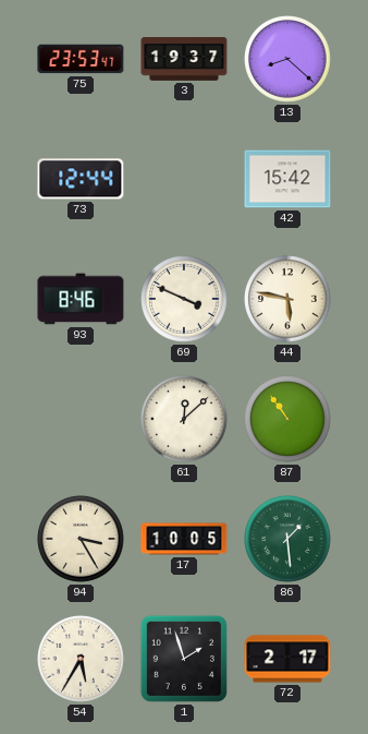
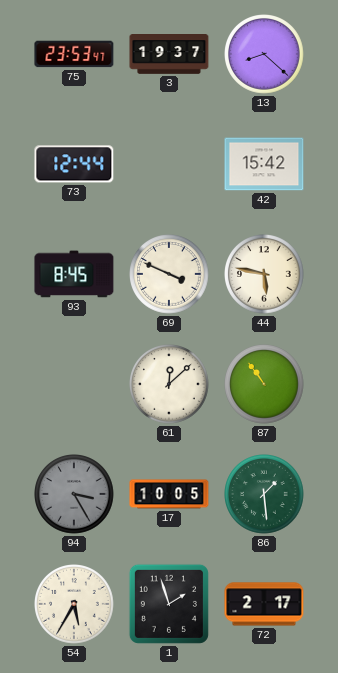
93: 8:46 -> 8:45 (74, 274)
94 dial: cream -> grey (75, 495)
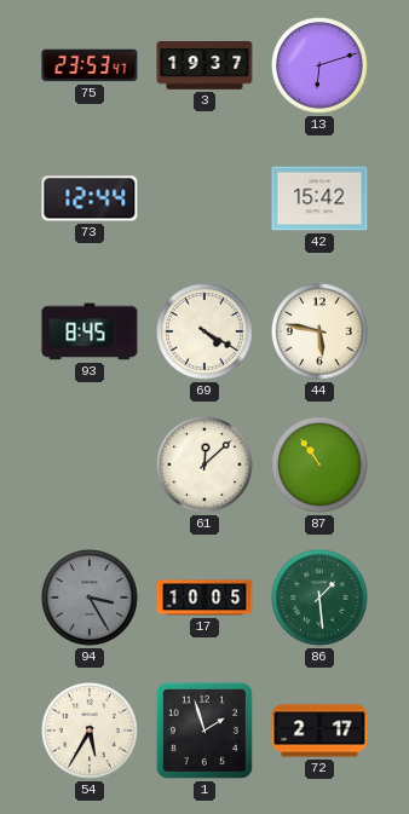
13: 8:22 -> 6:12 (321, 67)
69: 3:49 -> 4:20 (206, 333)
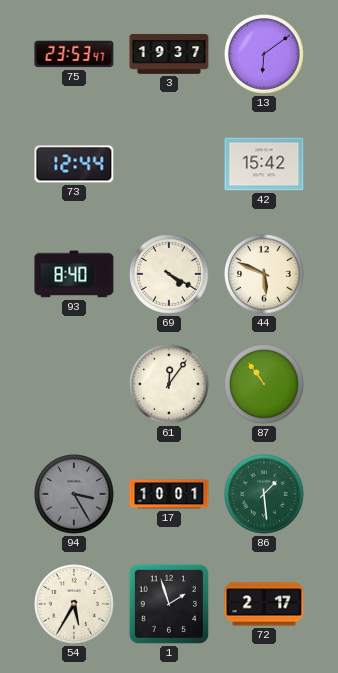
13: 6:12 -> 6:09 (265, 55)
93: 8:45 -> 8:40 (74, 274)
44: 5:47 -> 5:49 (265, 275)
61: 12:08 -> 12:06 (170, 385)
17: 10:05 -> 10:01 (169, 494)
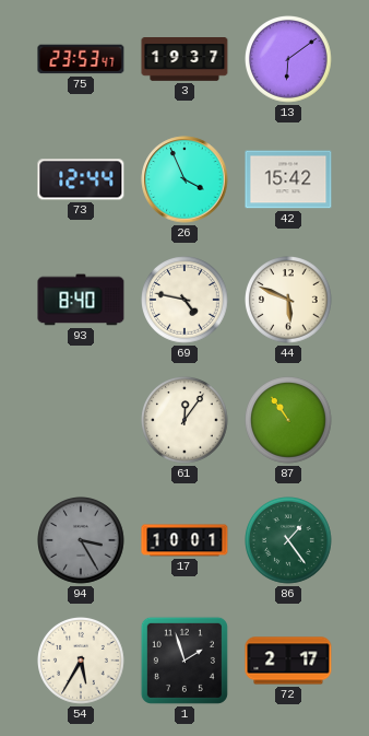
26: none -> 3:56 (184, 179)
69: 4:20 -> 4:47 (186, 301)
86: 1:29 -> 1:24 (289, 541)
